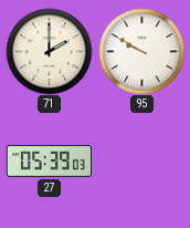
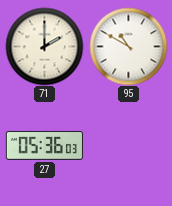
95: 9:50 -> 10:50 (128, 46)
27: 05:39 -> 05:36 (44, 146)
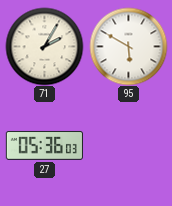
71: 2:00 -> 2:05 (44, 46)
95: 10:50 -> 5:50 (128, 46)
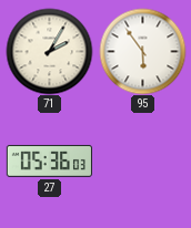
95: 5:50 -> 5:54 (142, 51)
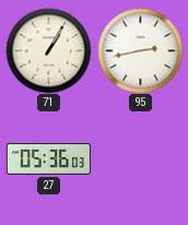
71: 2:05 -> 1:05 (48, 50)
95: 5:54 -> 2:43 (140, 50)
